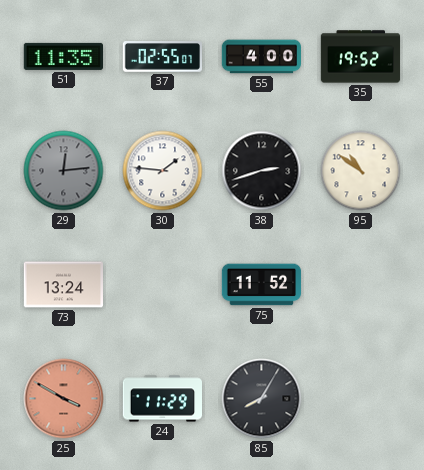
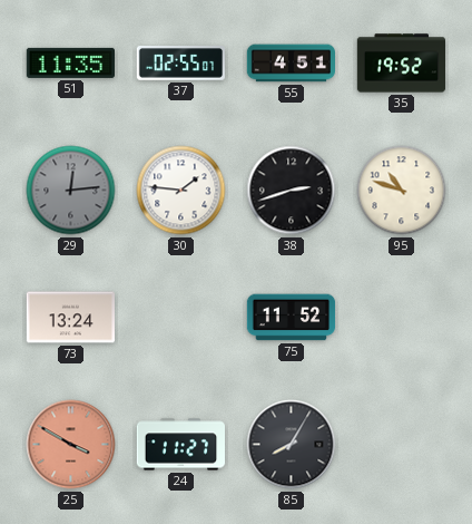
55: 4:00 -> 4:51 (292, 64)
95: 10:51 -> 10:48 (402, 191)
24: 11:29 -> 11:27 (181, 445)
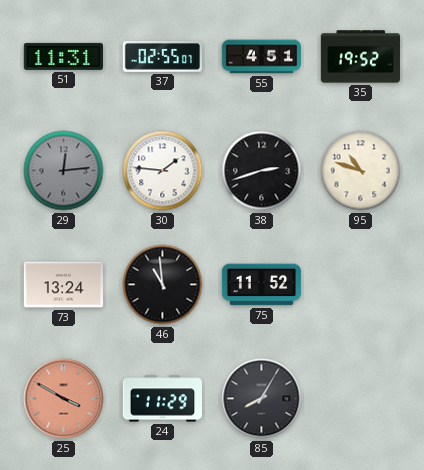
51: 11:35 -> 11:31 (63, 56)
46: none -> 10:59 (163, 285)
24: 11:27 -> 11:29 (163, 399)
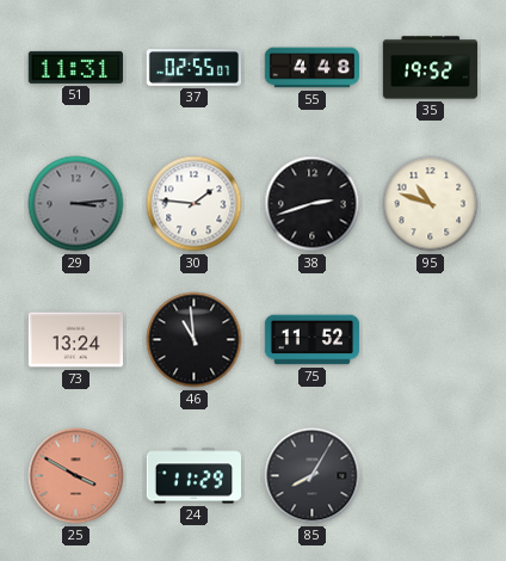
55: 4:51 -> 4:48 (313, 68)
29: 12:14 -> 3:14 (76, 204)
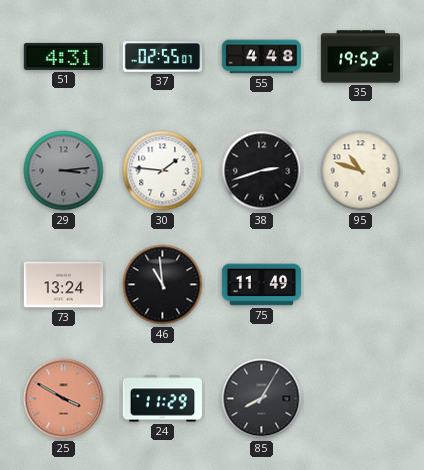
51: 11:31 -> 4:31 (63, 56)
75: 11:52 -> 11:49 (262, 285)
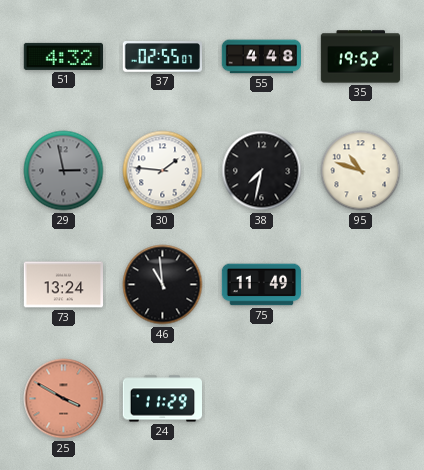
51: 4:31 -> 4:32 (63, 56)
29: 3:14 -> 2:58 (64, 171)
38: 2:42 -> 7:32 (262, 171)
85: 8:05 -> none (262, 399)
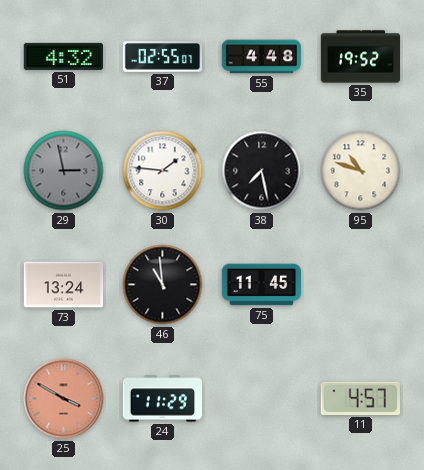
38: 7:32 -> 7:28 (262, 171)
75: 11:49 -> 11:45 (262, 285)
11: none -> 4:57 (360, 398)
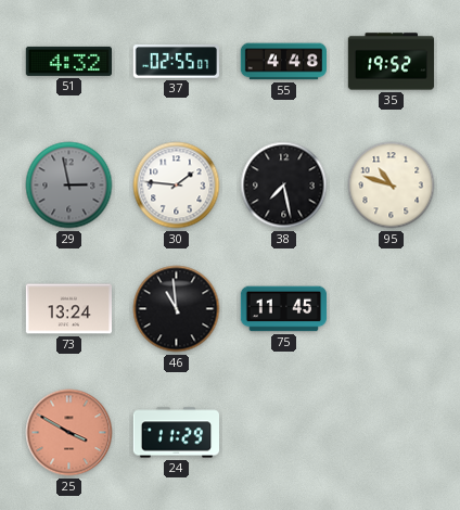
11: 4:57 -> none (360, 398)
